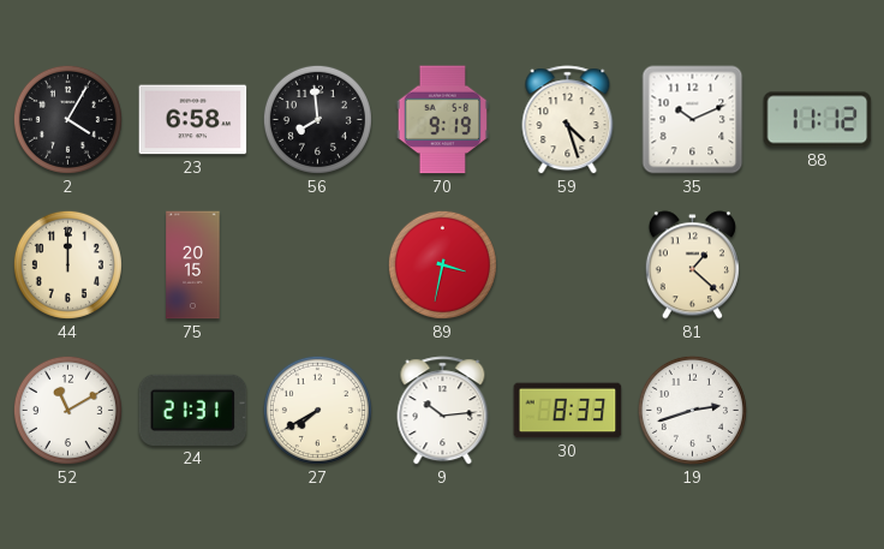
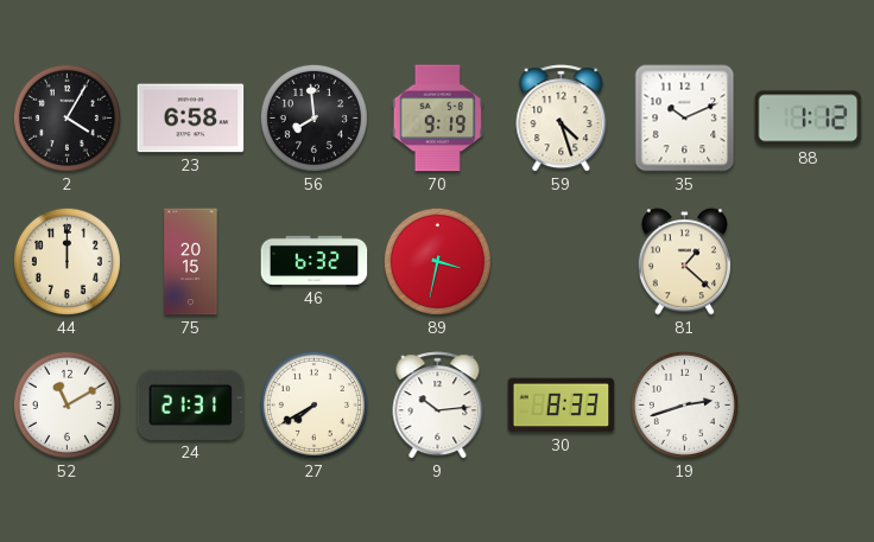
88: 11:12 -> 1:12 (809, 119)
46: none -> 6:32 (315, 261)
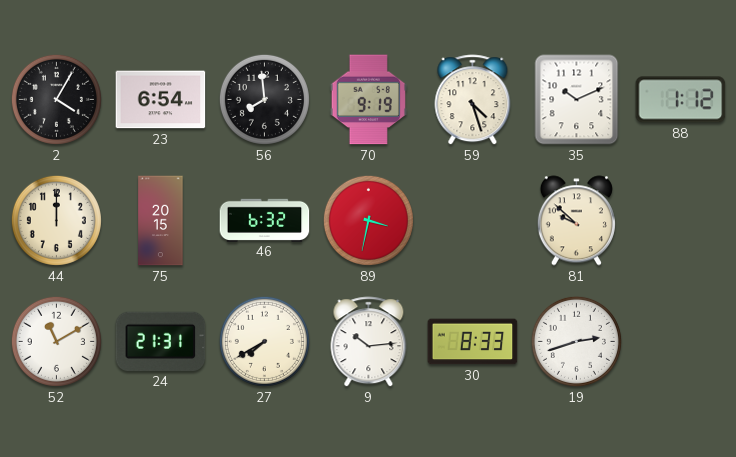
23: 6:58 -> 6:54 (161, 100)
81: 1:22 -> 9:52 (576, 221)
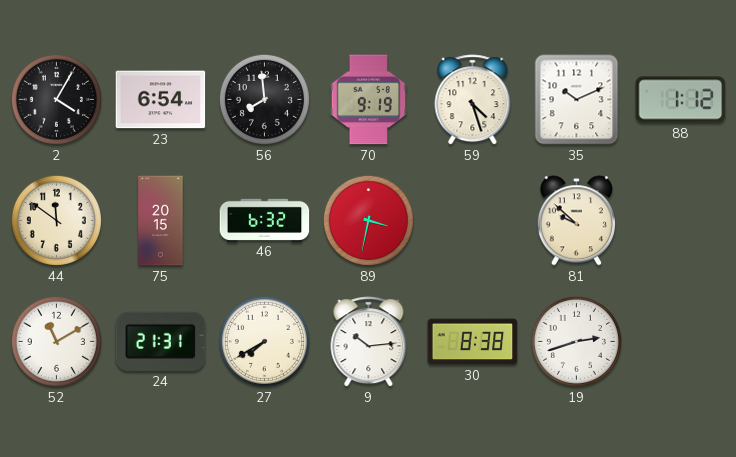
44: 12:00 -> 11:51 (56, 220)
30: 8:33 -> 8:38 (473, 342)
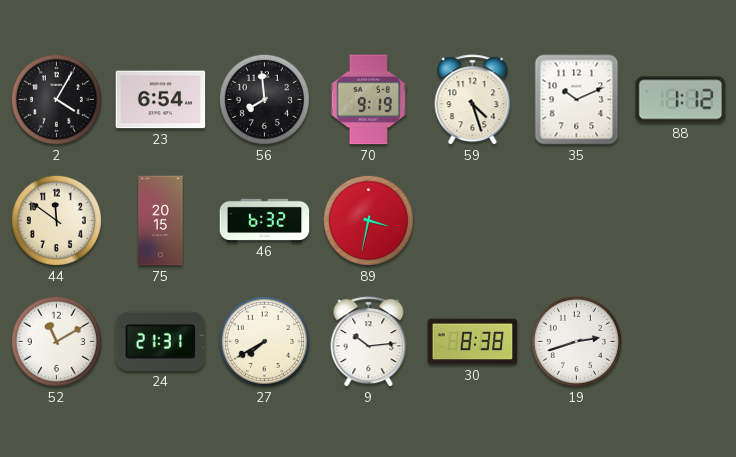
81: 9:52 -> none (576, 221)
